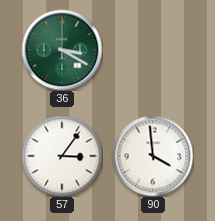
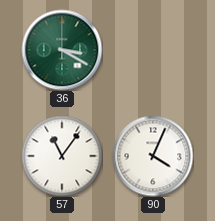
57: 3:06 -> 11:06 (62, 156)
90: 3:59 -> 4:04 (153, 156)
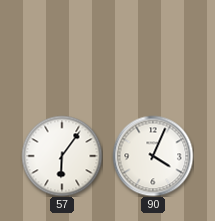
36: 3:20 -> none (62, 50)
57: 11:06 -> 6:06 (62, 156)
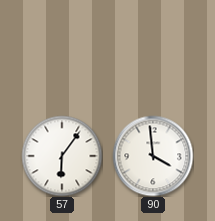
90: 4:04 -> 3:59 (153, 156)
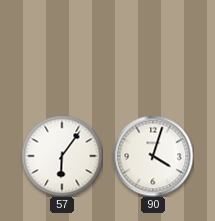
90: 3:59 -> 4:03 (153, 156)
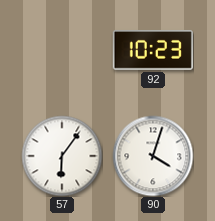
92: none -> 10:23 (153, 50)
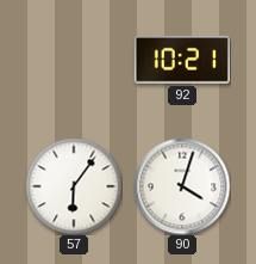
92: 10:23 -> 10:21 (182, 60)
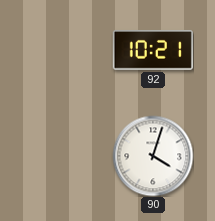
57: 6:06 -> none (74, 186)
